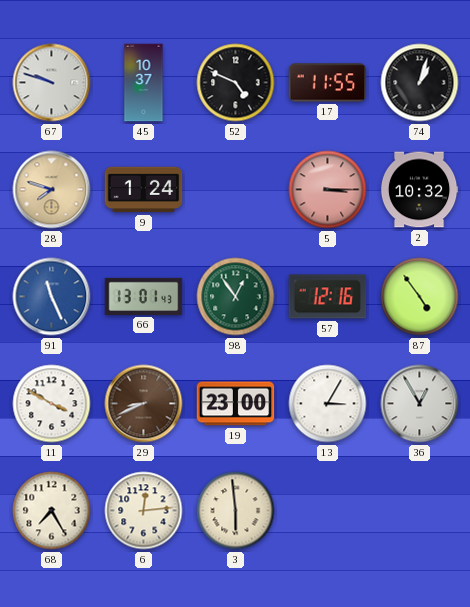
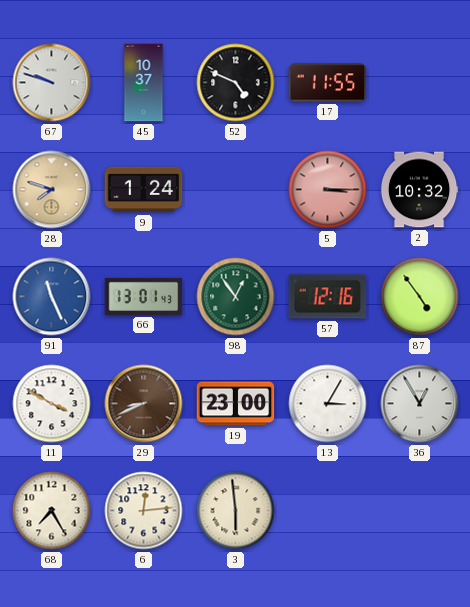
74: 1:03 -> none (420, 83)
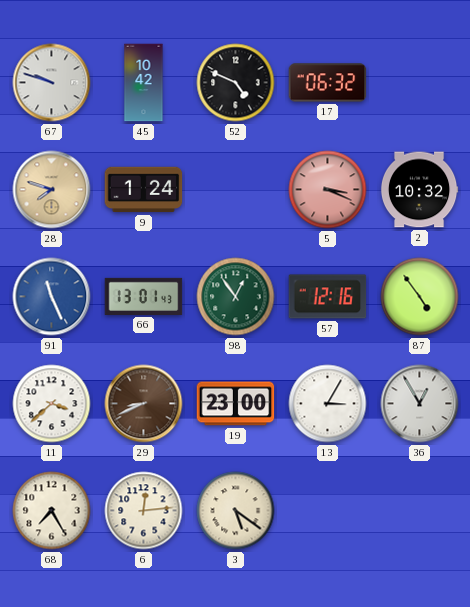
45: 10:37 -> 10:42 (144, 83)
17: 11:55 -> 06:32 (328, 83)
5: 3:15 -> 3:19 (328, 190)
11: 3:50 -> 3:38 (52, 404)
3: 5:59 -> 5:21 (236, 511)
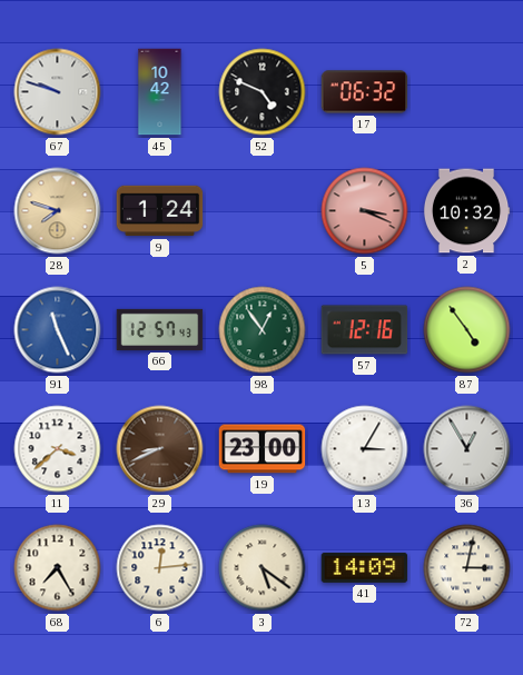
66: 13:01 -> 12:57 (160, 329)
41: none -> 14:09 (365, 567)
72: none -> 3:02 (467, 568)
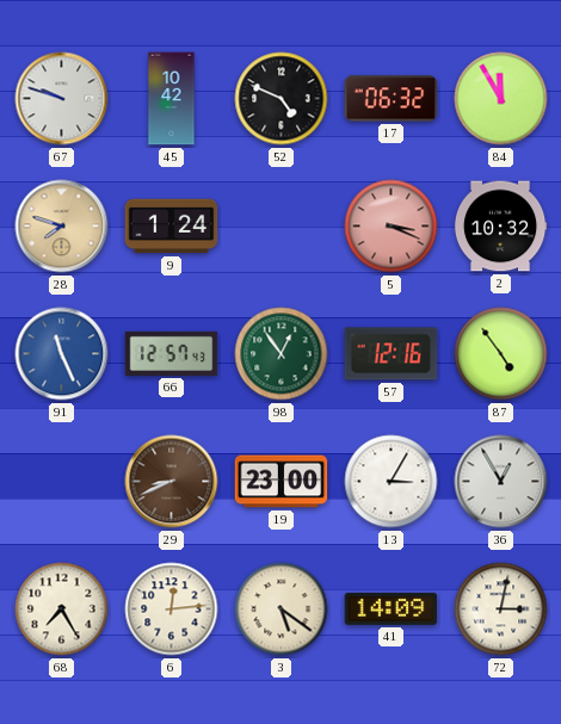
84: none -> 11:55 (501, 99)
11: 3:38 -> none (58, 449)
